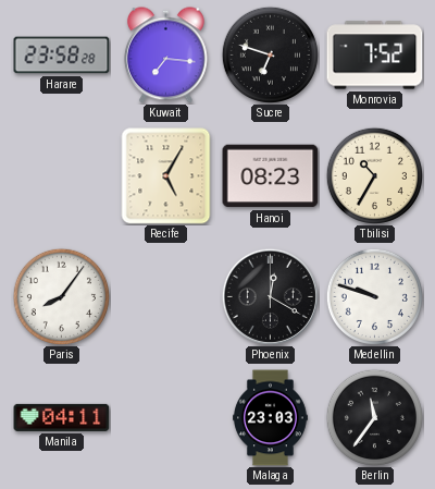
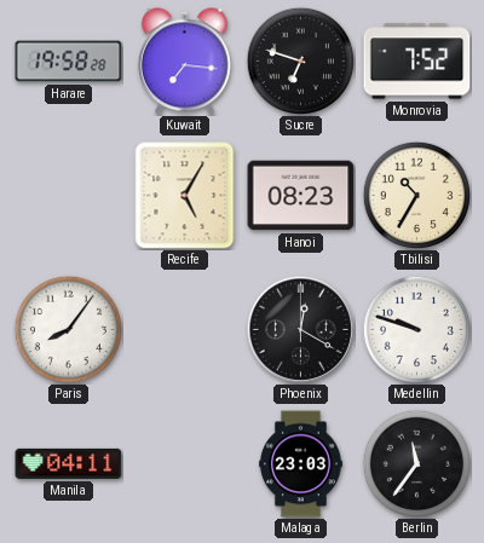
Harare: 23:58 -> 19:58 (69, 62)
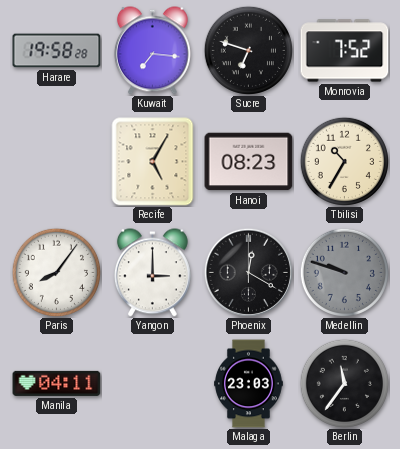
Yangon: none -> 3:00 (152, 273)
Medellin dial: white -> grey (344, 272)
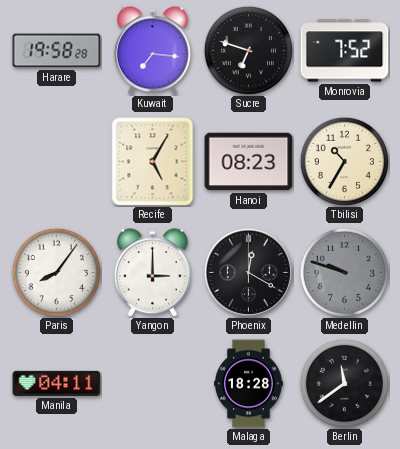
Malaga: 23:03 -> 18:28 (249, 384)
Berlin: 11:36 -> 11:39 (344, 383)
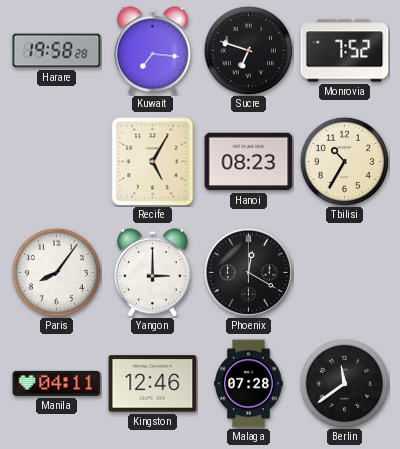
Medellin: 9:48 -> none (344, 272)
Kingston: none -> 12:46 (153, 384)
Malaga: 18:28 -> 07:28 (249, 384)
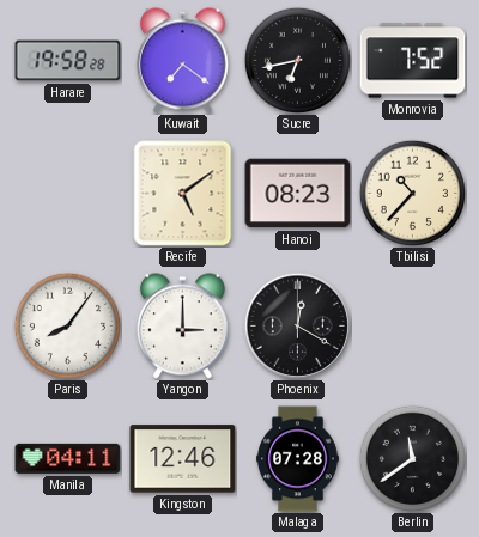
Kuwait: 7:16 -> 7:21 (182, 61)
Sucre: 6:48 -> 6:43 (297, 60)
Recife: 5:05 -> 5:09 (183, 194)
Tbilisi: 10:35 -> 10:37 (412, 193)
